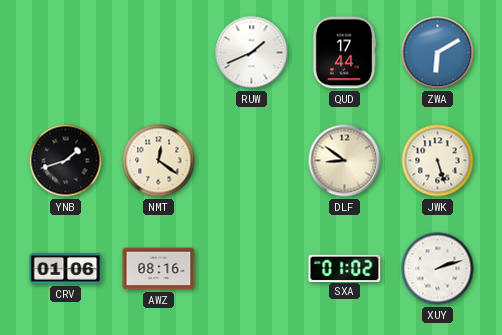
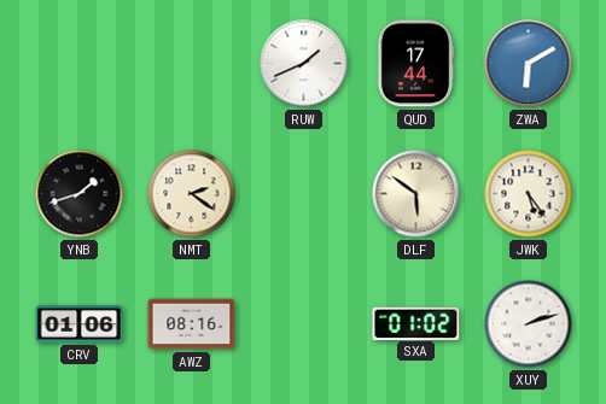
NMT: 12:21 -> 2:21 (192, 194)
DLF: 8:51 -> 5:51 (416, 194)
JWK: 5:27 -> 5:24 (529, 194)
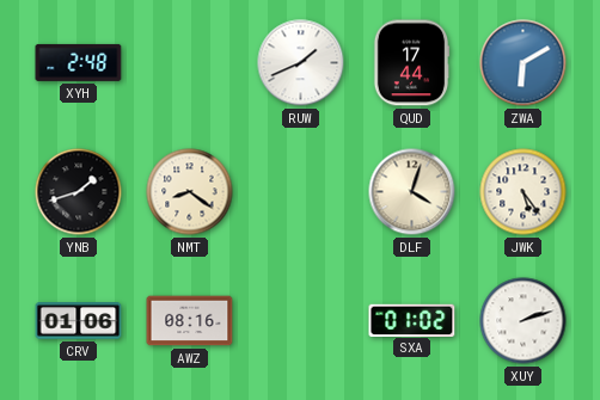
XYH: none -> 2:48 (79, 62)
NMT: 2:21 -> 8:21 (190, 192)
DLF: 5:51 -> 4:03 (412, 192)
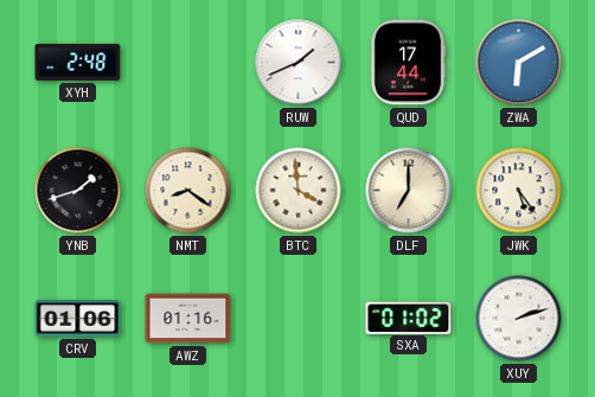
BTC: none -> 3:59 (299, 191)
DLF: 4:03 -> 7:00 (409, 191)
AWZ: 08:16 -> 01:16 (188, 319)
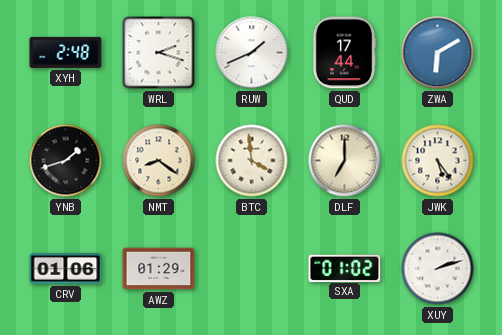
WRL: none -> 2:18 (159, 53)
AWZ: 01:16 -> 01:29 (159, 269)
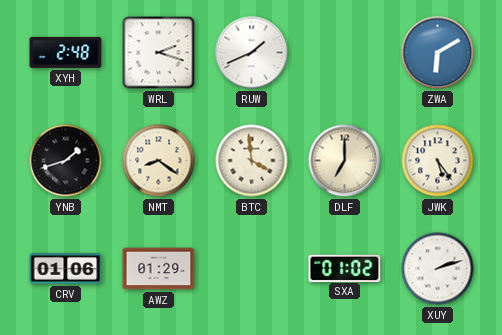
QUD: 17:44 -> none (344, 53)
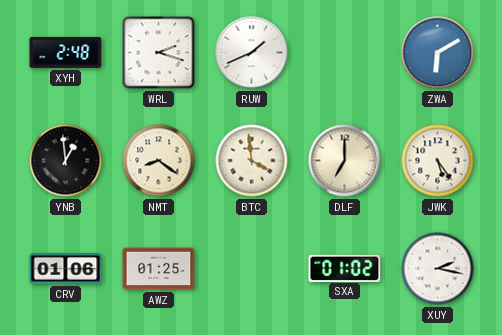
YNB: 1:42 -> 12:59 (66, 161)
AWZ: 01:29 -> 01:25 (159, 269)
XUY: 2:12 -> 2:17 (438, 269)
